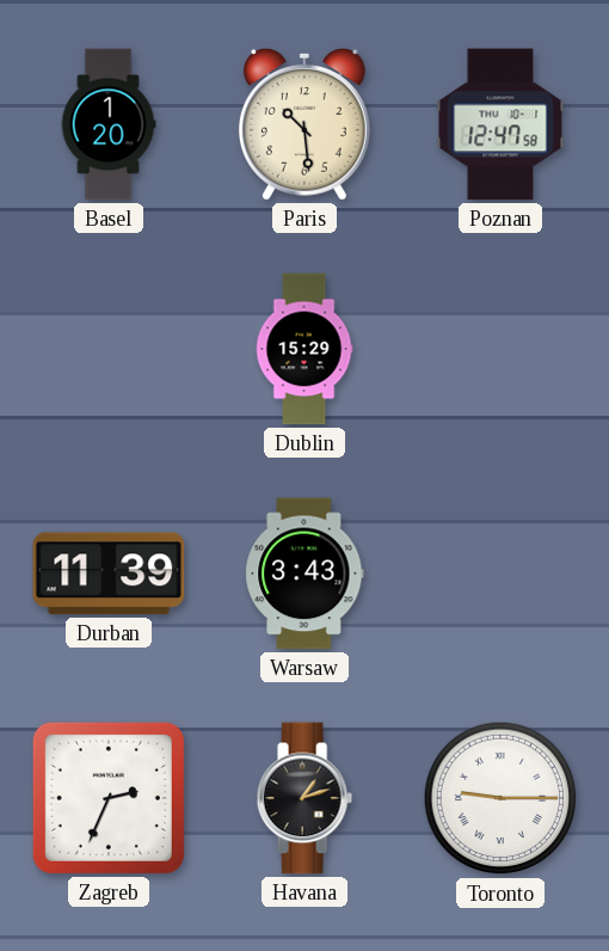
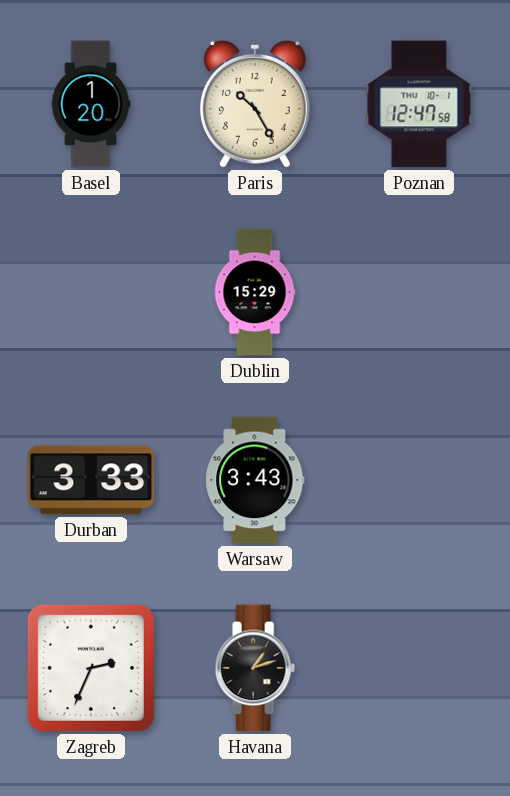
Paris: 10:29 -> 10:25 (255, 104)
Durban: 11:39 -> 3:33 (91, 480)
Toronto: 9:15 -> none (500, 798)
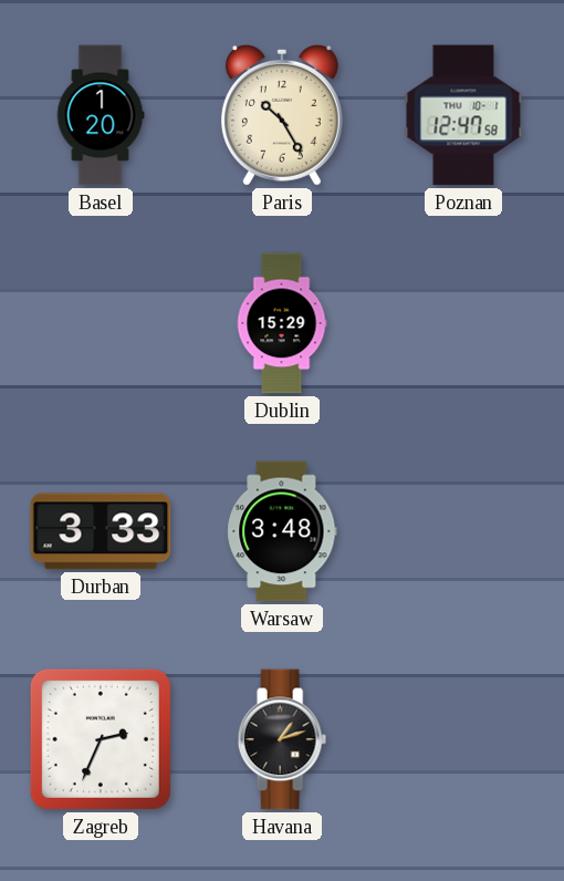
Warsaw: 3:43 -> 3:48 (282, 531)
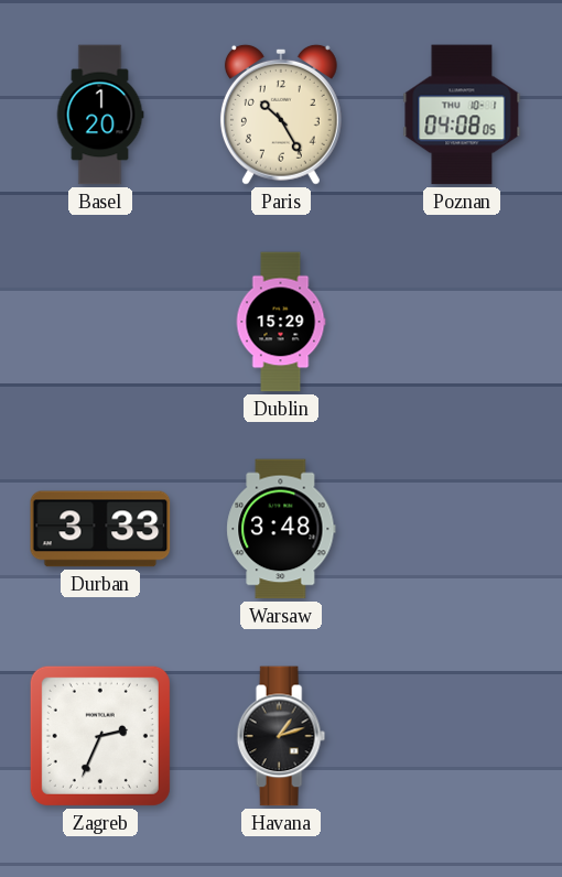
Poznan: 12:47 -> 04:08 (462, 115)
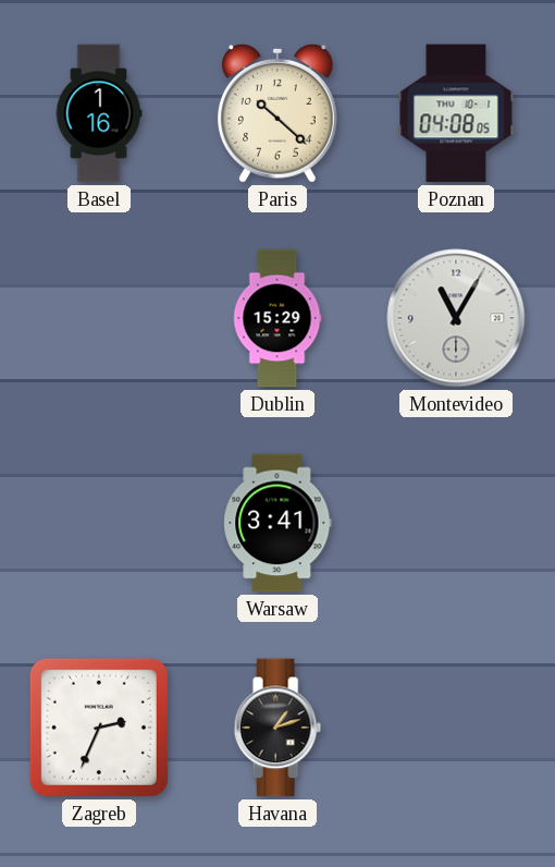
Basel: 1:20 -> 1:16 (99, 113)
Paris: 10:25 -> 10:22 (277, 113)
Montevideo: none -> 11:05 (456, 318)
Durban: 3:33 -> none (100, 529)
Warsaw: 3:48 -> 3:41 (277, 523)
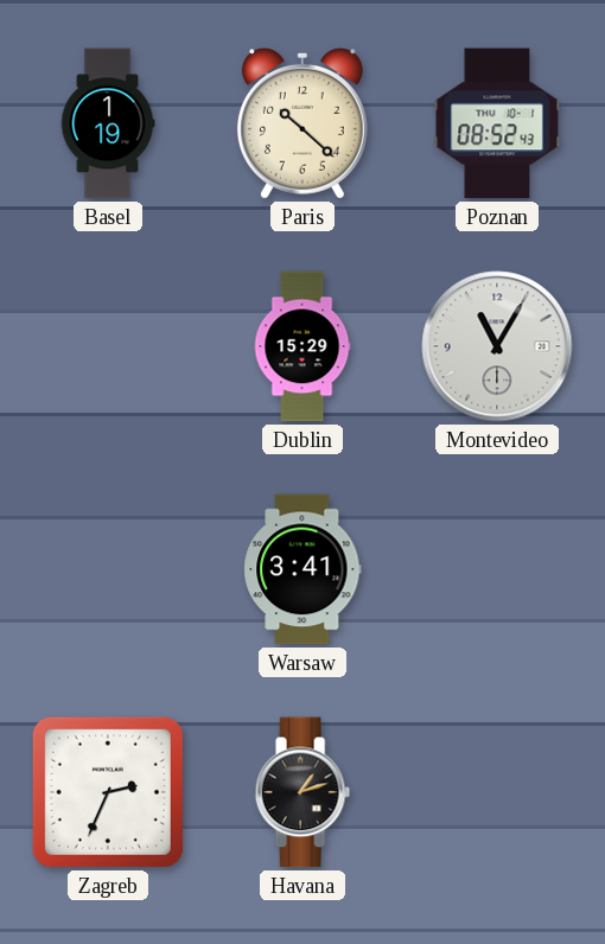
Basel: 1:16 -> 1:19 (108, 123)
Poznan: 04:08 -> 08:52 (497, 123)
